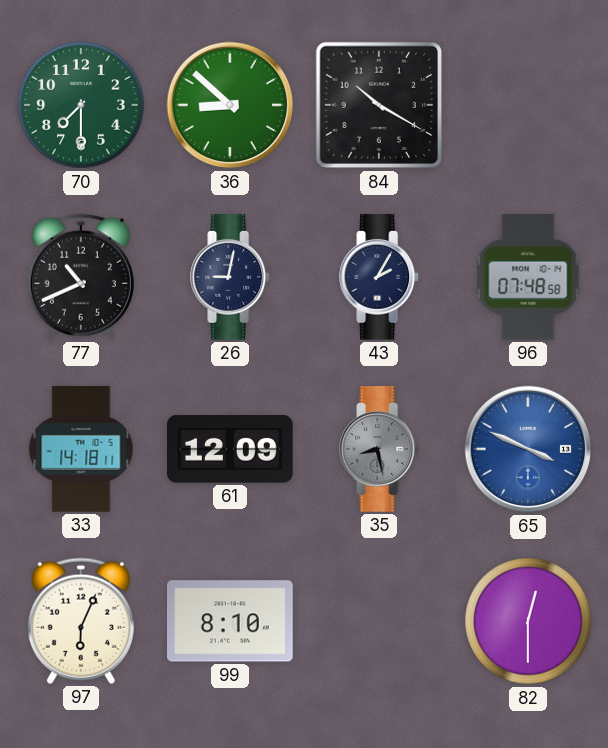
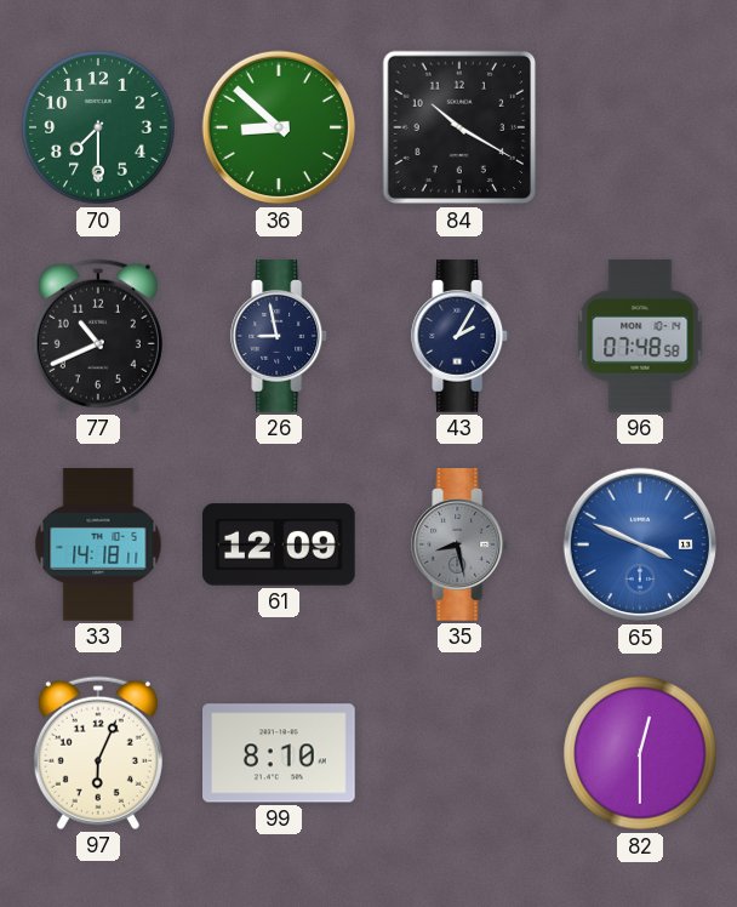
26: 9:02 -> 8:58 (280, 336)
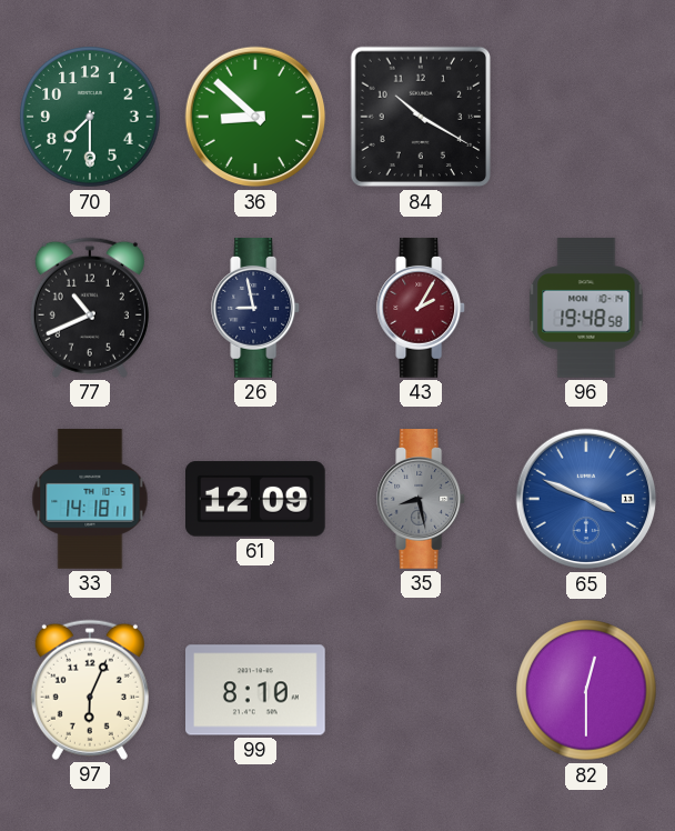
43 dial: navy -> burgundy (422, 308)
96: 07:48 -> 19:48 (586, 308)
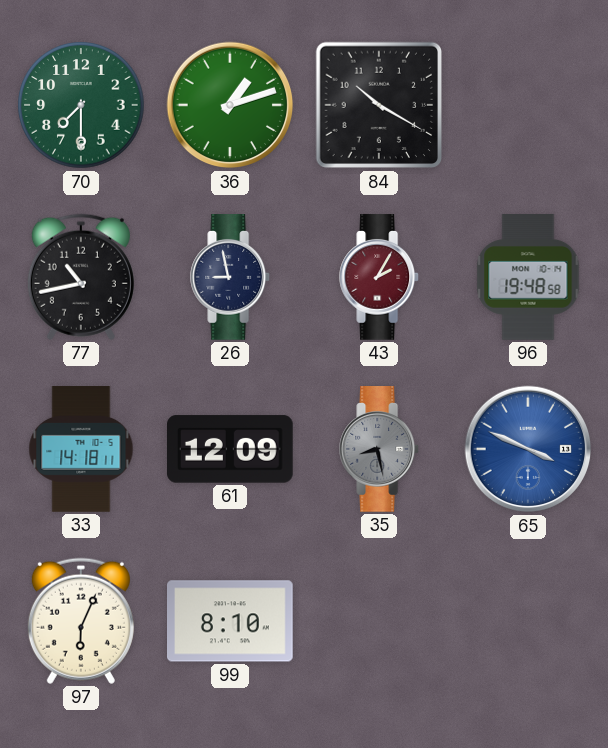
36: 8:52 -> 1:12 (230, 105)
77: 10:41 -> 10:43 (81, 277)
82: 12:30 -> none (586, 690)
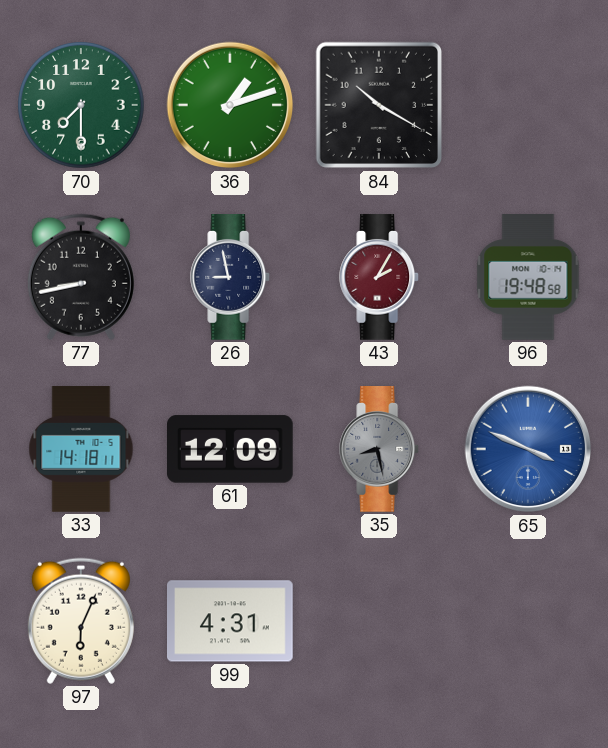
77: 10:43 -> 8:43 (81, 277)
99: 8:10 -> 4:31 (231, 621)
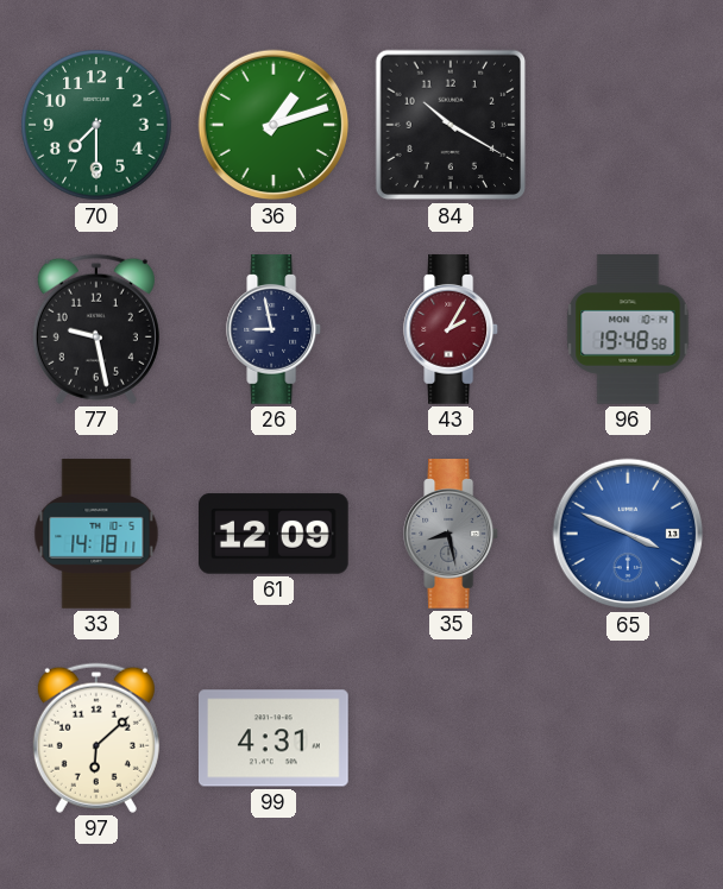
77: 8:43 -> 9:28 (96, 329)
97: 6:04 -> 6:08 (96, 738)
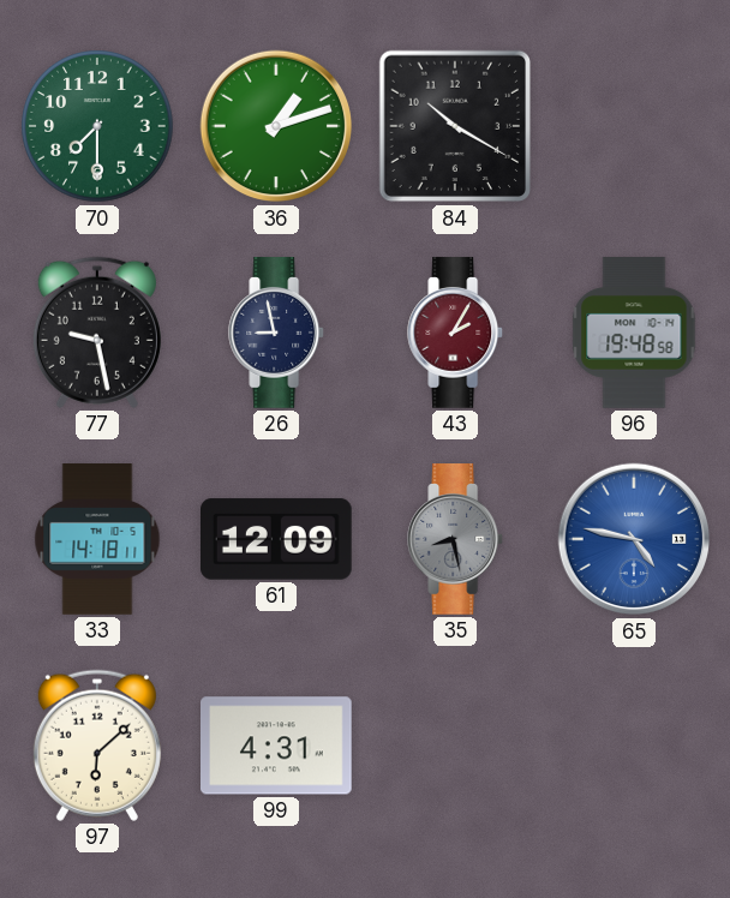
65: 3:49 -> 4:47 (634, 539)
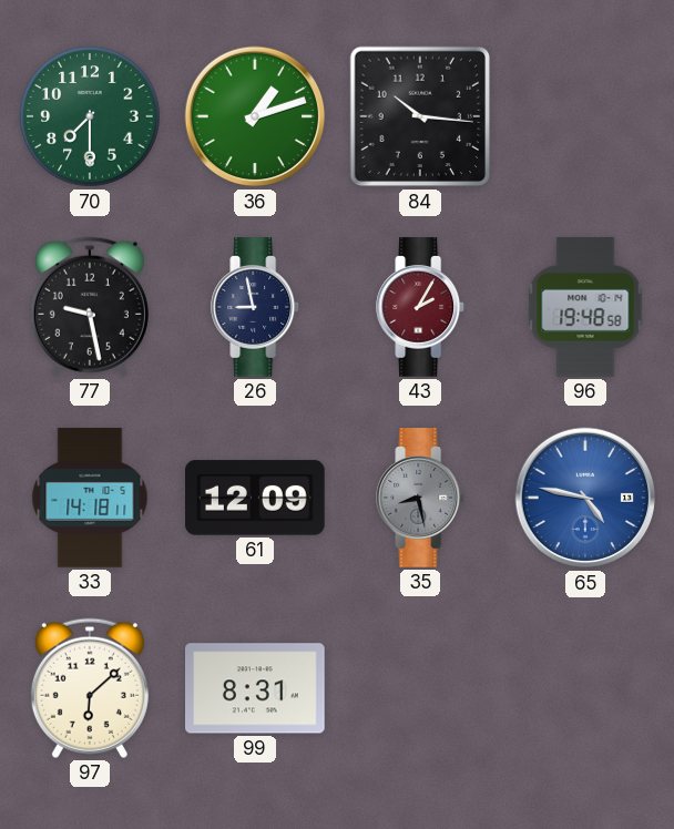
84: 10:20 -> 10:16 (420, 116)
99: 4:31 -> 8:31 (256, 688)
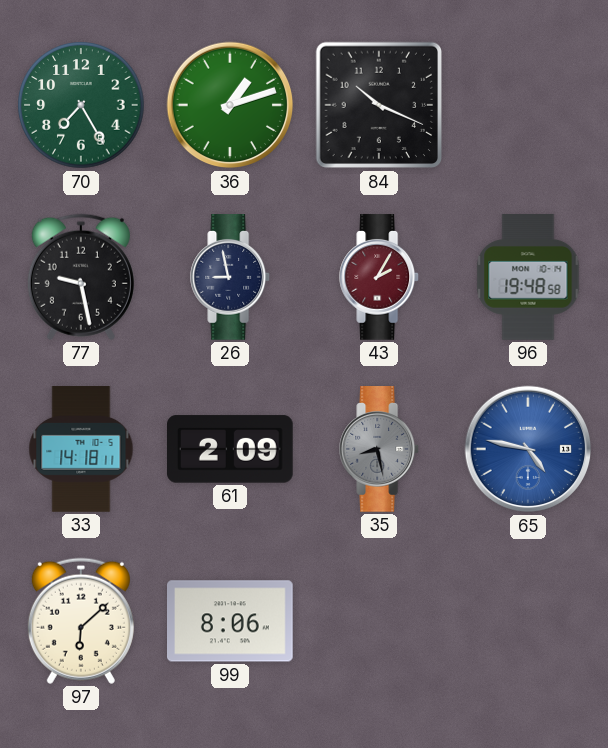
70: 7:30 -> 7:25 (81, 105)
84: 10:16 -> 10:19 (379, 105)
61: 12:09 -> 2:09 (231, 449)
99: 8:31 -> 8:06 (231, 621)
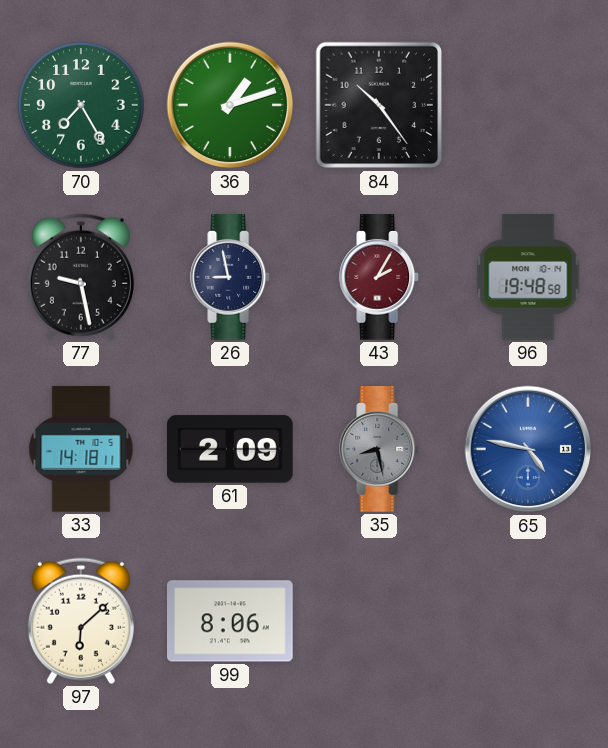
84: 10:19 -> 10:24 (379, 105)
